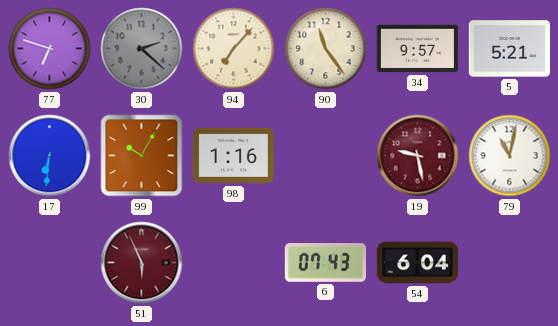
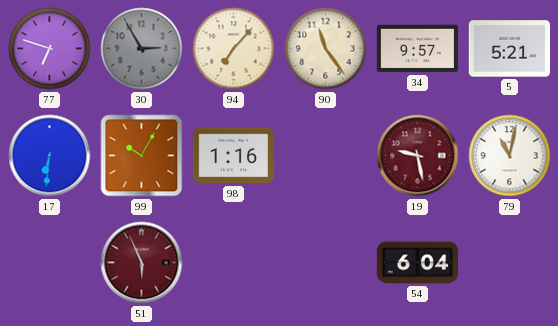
30: 2:22 -> 2:55 (142, 49)
6: 07:43 -> none (325, 263)
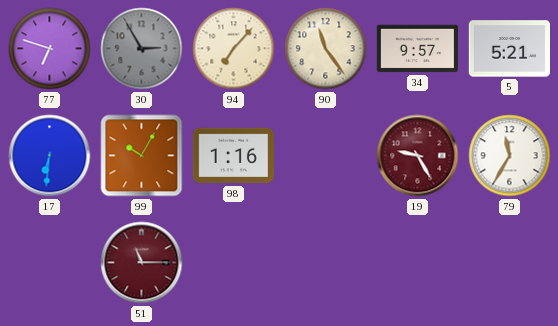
19: 9:28 -> 9:25 (418, 156)
79: 11:02 -> 11:35 (510, 156)
51: 5:56 -> 11:15 (142, 263)
54: 6:04 -> none (418, 263)
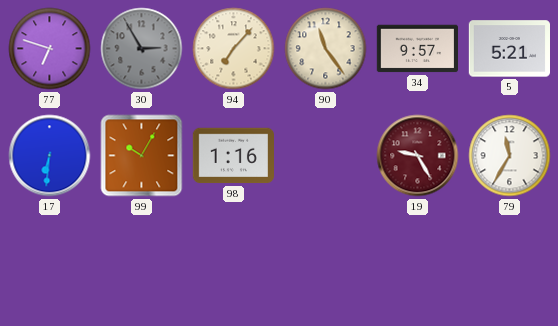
51: 11:15 -> none (142, 263)
